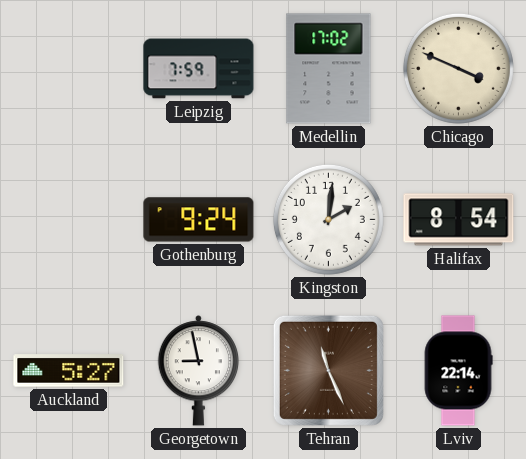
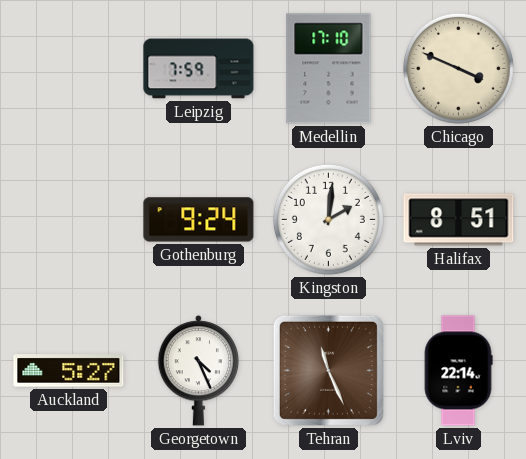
Medellin: 17:02 -> 17:10 (329, 69)
Halifax: 8:54 -> 8:51 (459, 220)
Georgetown: 8:58 -> 4:26 (199, 371)
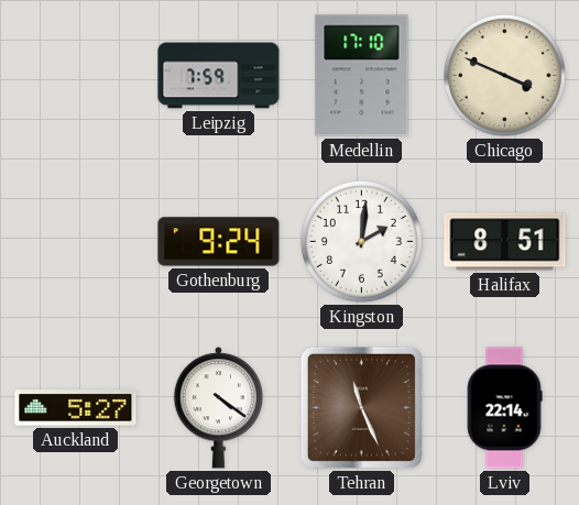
Georgetown: 4:26 -> 4:21 (219, 408)
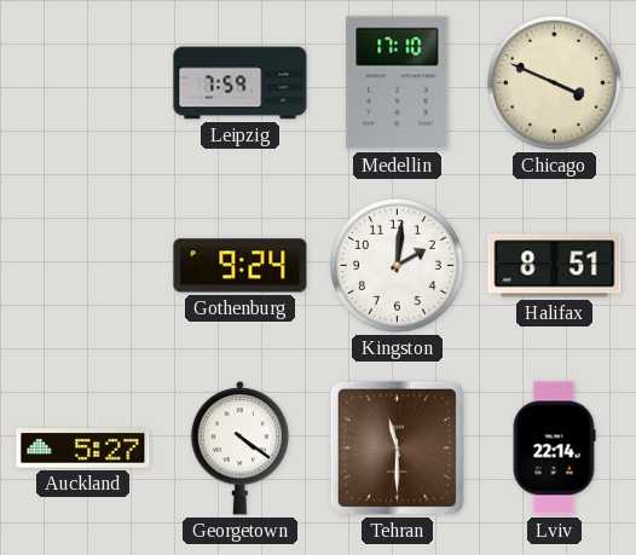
Tehran: 11:26 -> 11:30 (397, 447)
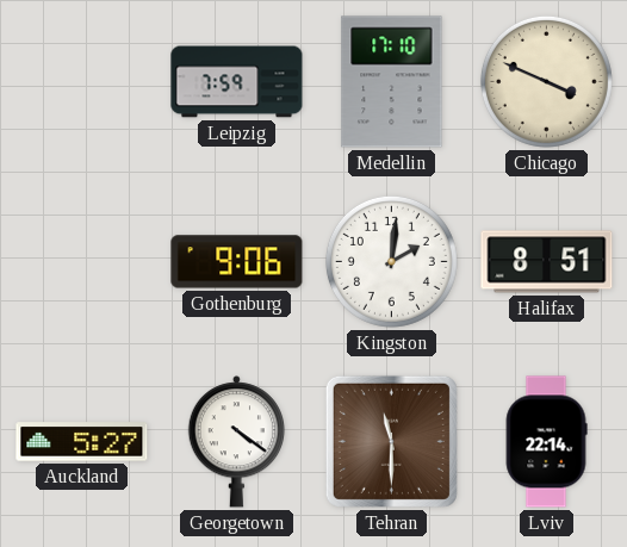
Gothenburg: 9:24 -> 9:06 (237, 262)
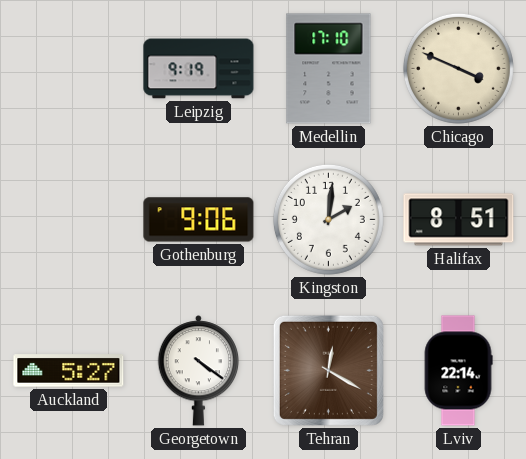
Leipzig: 7:59 -> 9:19 (199, 69)
Tehran: 11:30 -> 12:20 (328, 370)
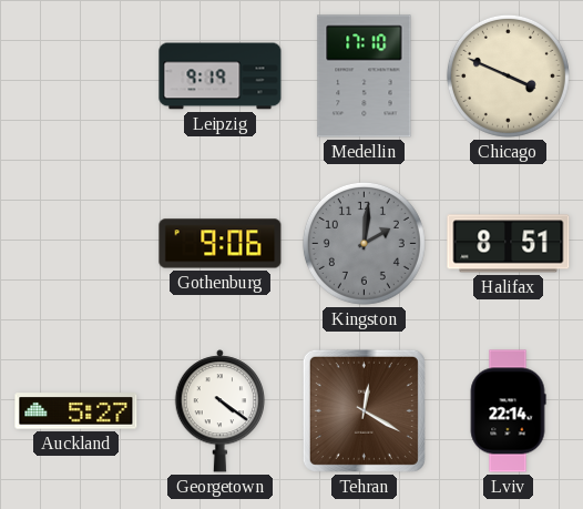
Kingston dial: white -> grey (364, 243)
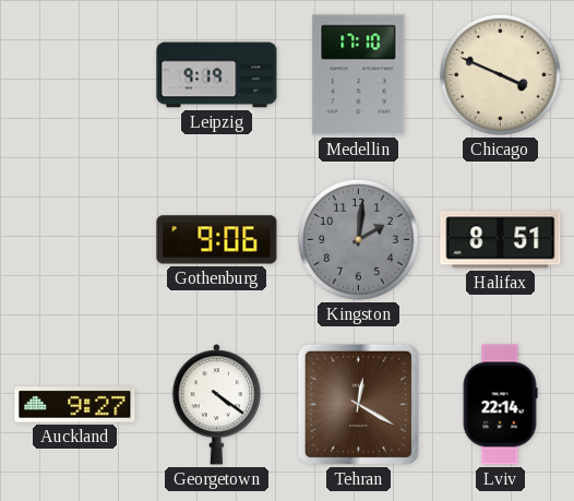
Auckland: 5:27 -> 9:27 (75, 405)
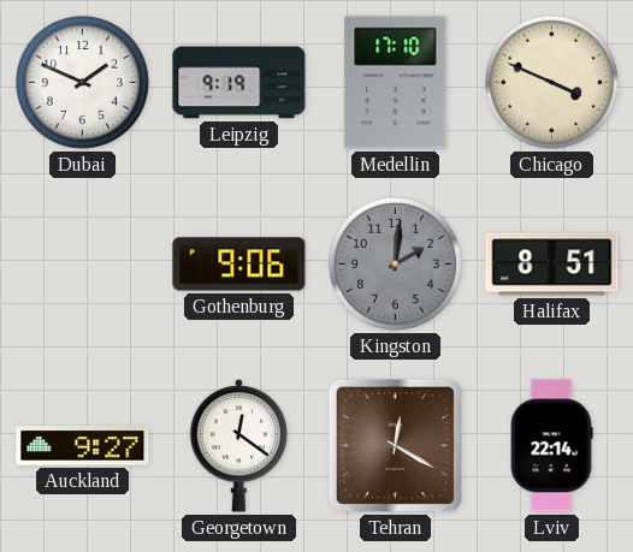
Dubai: none -> 1:49 (82, 82)
Georgetown: 4:21 -> 12:21 (239, 446)
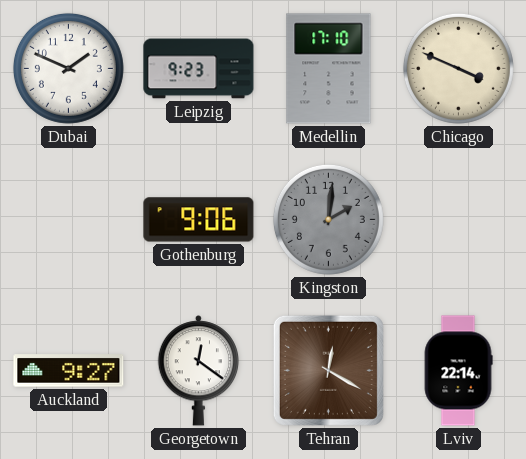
Leipzig: 9:19 -> 9:23 (199, 69)
Halifax: 8:51 -> none (552, 265)
